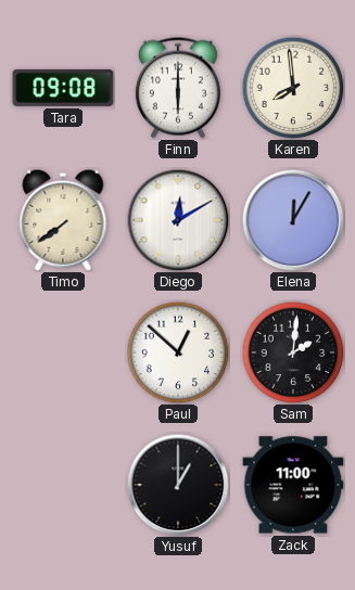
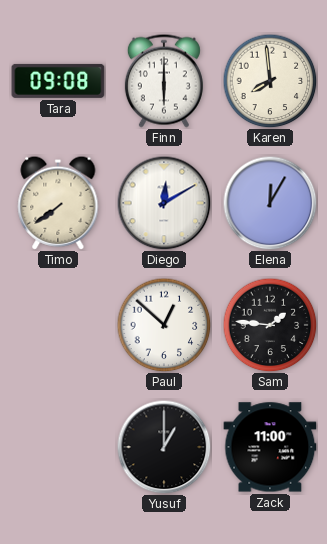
Sam: 2:01 -> 1:46 (270, 325)
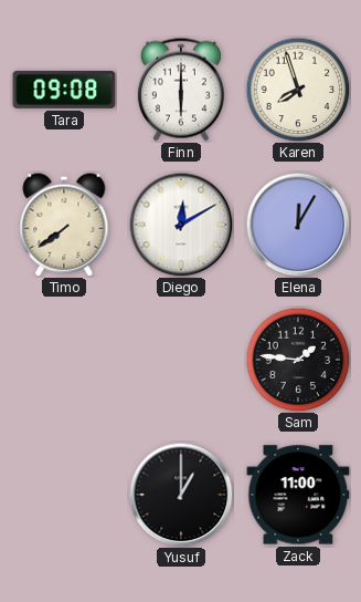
Karen: 7:59 -> 7:57 (298, 90)
Paul: 12:52 -> none (164, 325)
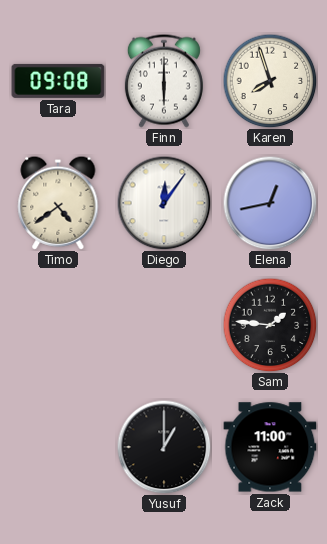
Timo: 7:39 -> 4:39 (58, 203)
Diego: 12:10 -> 12:06 (164, 203)
Elena: 12:05 -> 12:43 (270, 203)
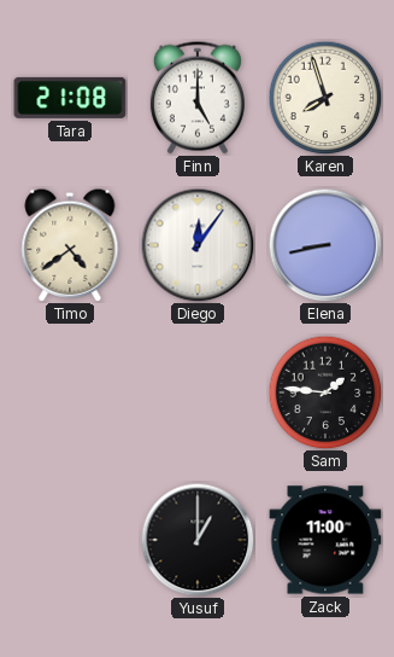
Tara: 09:08 -> 21:08 (70, 98)
Finn: 6:00 -> 5:00 (198, 98)
Elena: 12:43 -> 8:43 (325, 245)
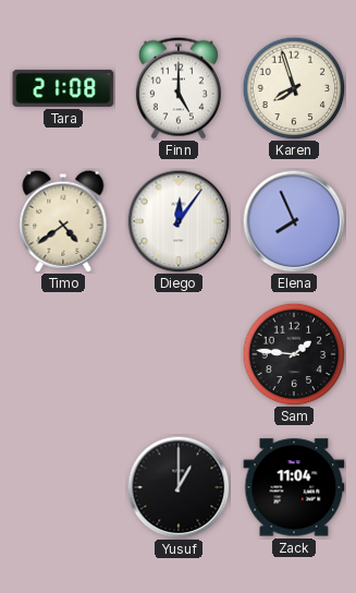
Elena: 8:43 -> 7:56 (294, 221)
Zack: 11:00 -> 11:04 (294, 487)
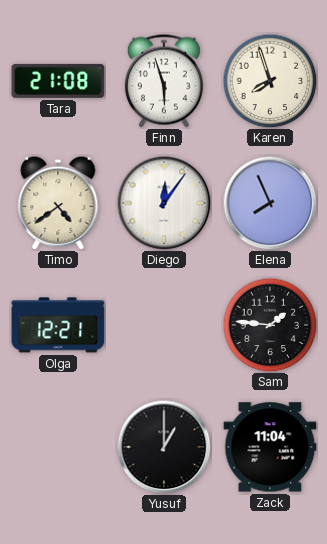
Finn: 5:00 -> 5:57 (164, 81)
Olga: none -> 12:21 (58, 325)
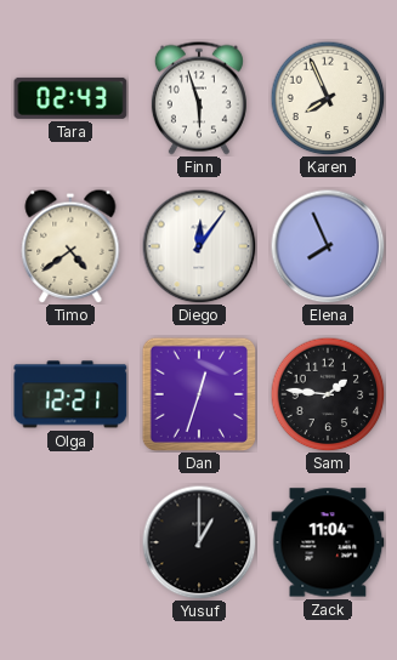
Tara: 21:08 -> 02:43 (70, 98)
Karen: 7:57 -> 7:56 (328, 98)
Dan: none -> 12:33 (198, 393)
